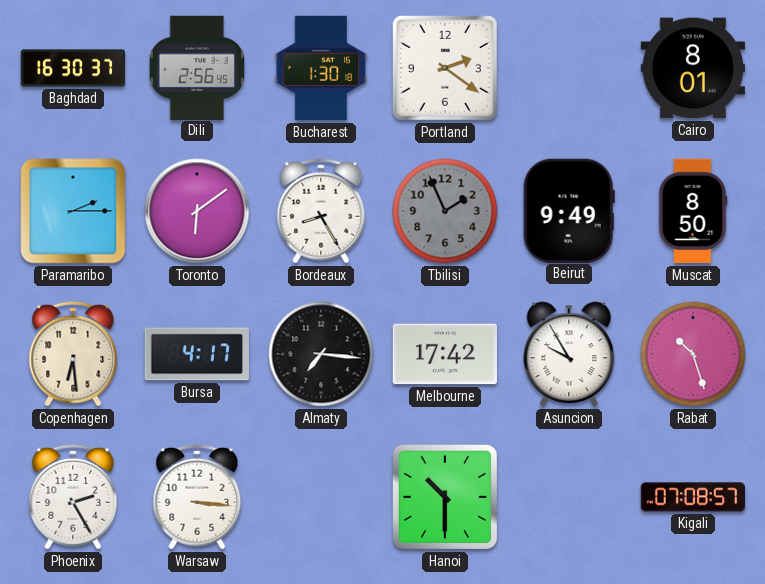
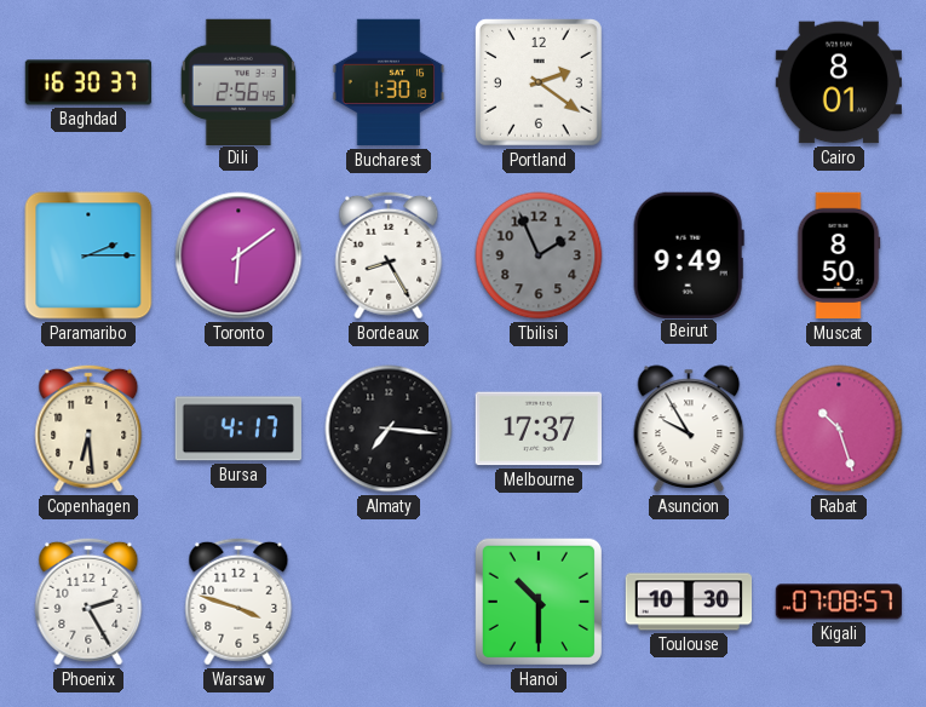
Melbourne: 17:42 -> 17:37 (537, 429)
Warsaw: 3:16 -> 3:48 (238, 602)
Toulouse: none -> 10:30 (689, 602)
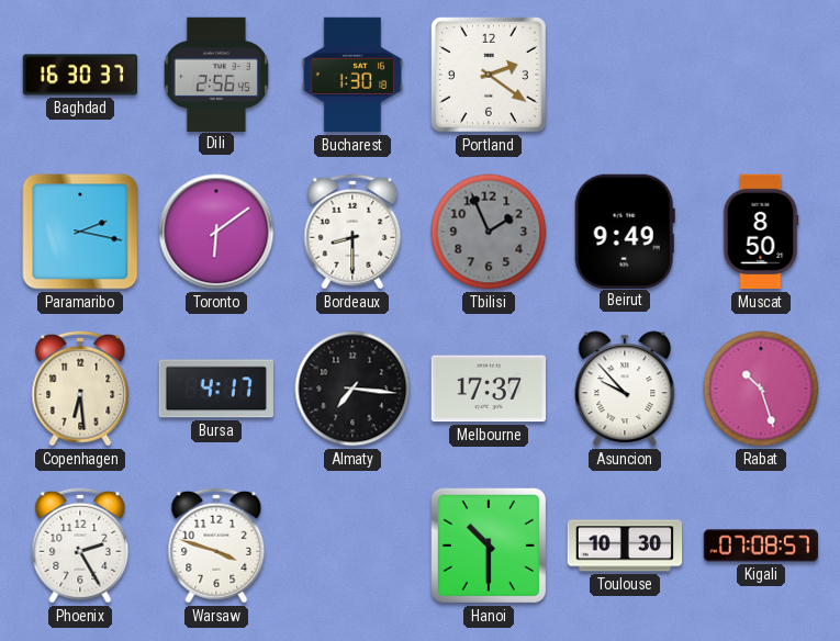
Cairo: 8:01 -> none (838, 82)
Paramaribo: 2:15 -> 2:17 (80, 232)
Bordeaux: 8:25 -> 8:30 (352, 232)
Asuncion: 9:55 -> 9:53 (625, 389)
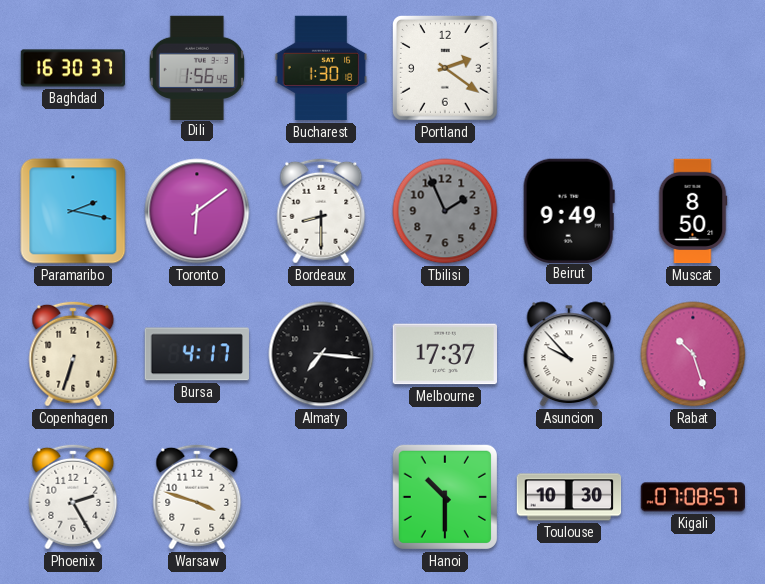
Dili: 2:56 -> 1:56 (197, 67)
Copenhagen: 6:29 -> 6:33 (73, 354)
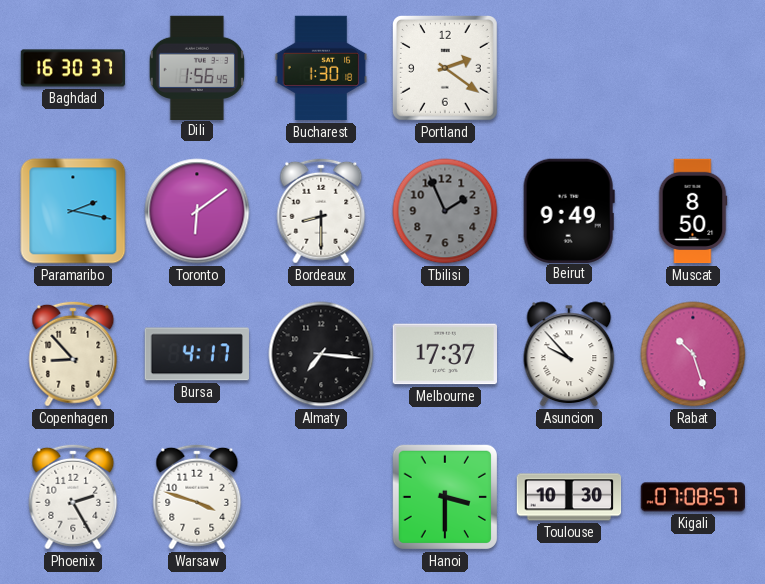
Copenhagen: 6:33 -> 8:53 (73, 354)
Hanoi: 10:30 -> 3:30 (445, 497)
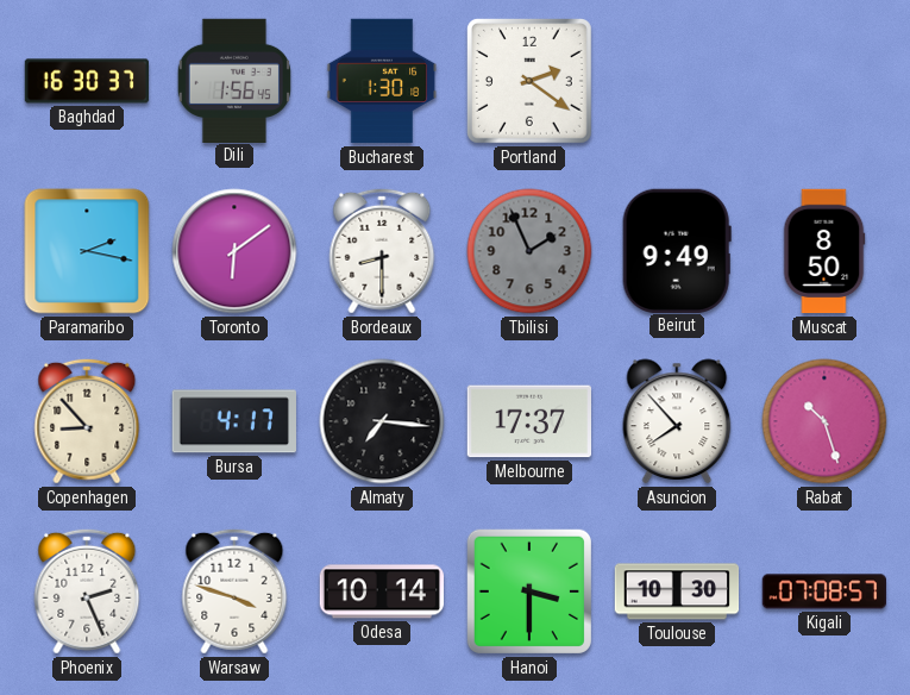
Asuncion: 9:53 -> 7:53 (677, 421)
Phoenix: 2:25 -> 2:26 (87, 591)
Odesa: none -> 10:14 (382, 591)
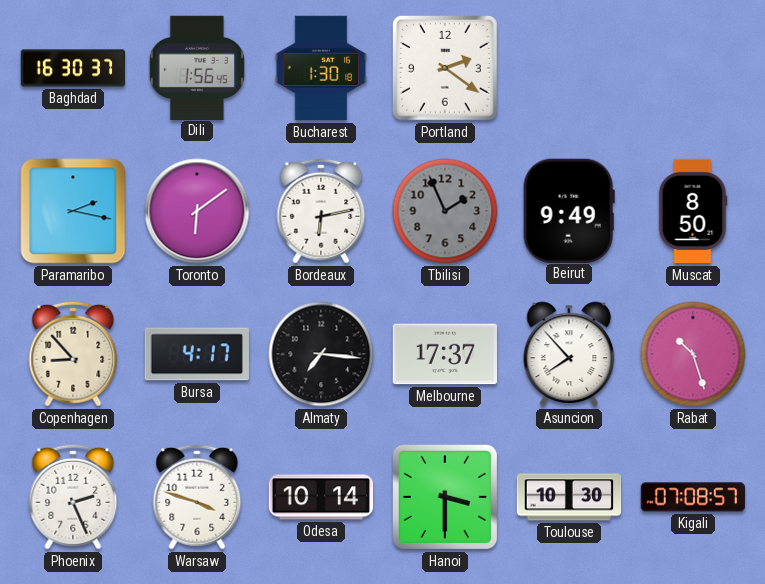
Bordeaux: 8:30 -> 6:13 (321, 211)
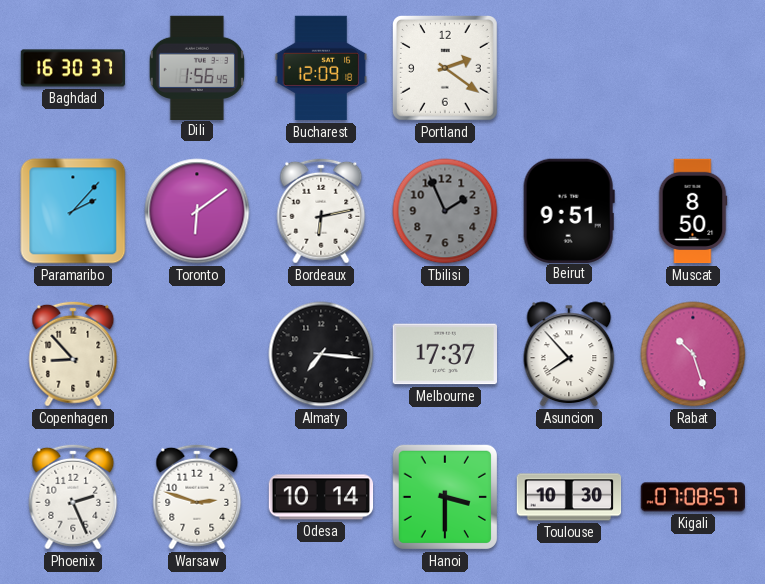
Bucharest: 1:30 -> 12:09 (321, 68)
Paramaribo: 2:17 -> 2:07 (73, 211)
Beirut: 9:49 -> 9:51 (569, 210)
Bursa: 4:17 -> none (197, 354)
Warsaw: 3:48 -> 2:48 (197, 497)
